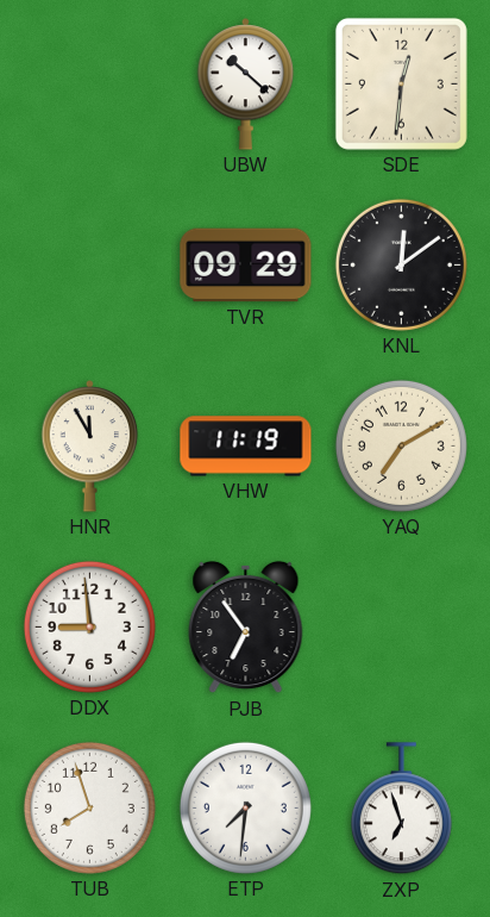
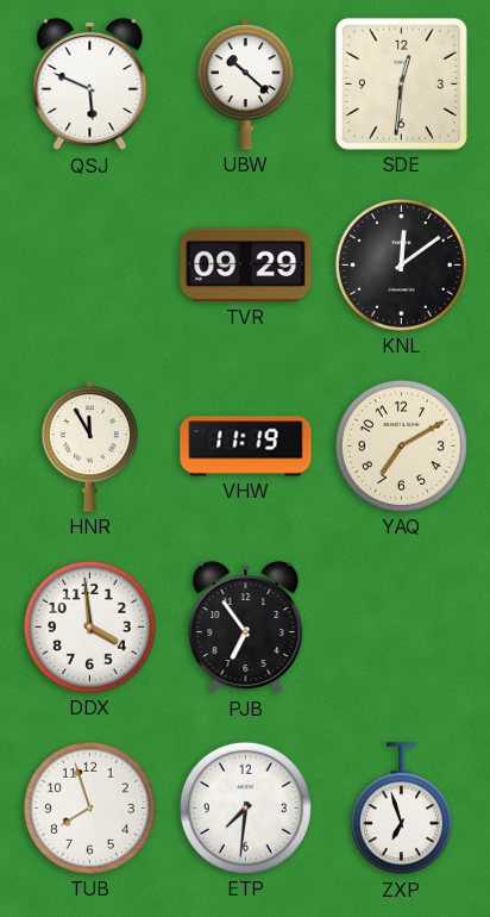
QSJ: none -> 5:49 (90, 85)
DDX: 8:59 -> 3:59 (89, 626)
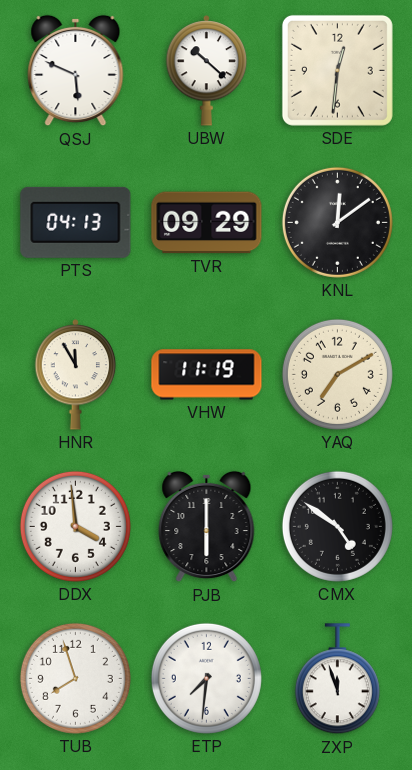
PTS: none -> 04:13 (76, 222)
PJB: 6:54 -> 6:00 (207, 527)
CMX: none -> 4:51 (337, 526)
ZXP: 6:57 -> 11:57 (337, 679)
